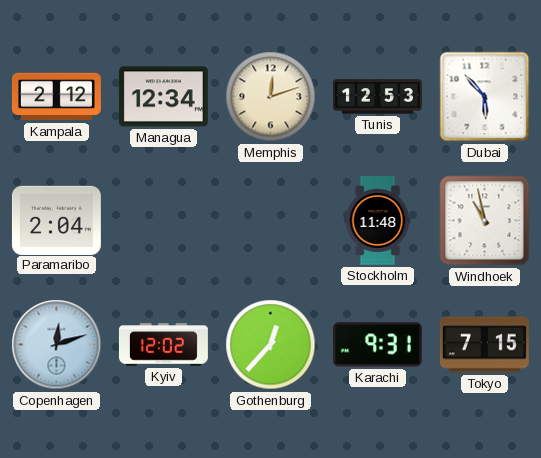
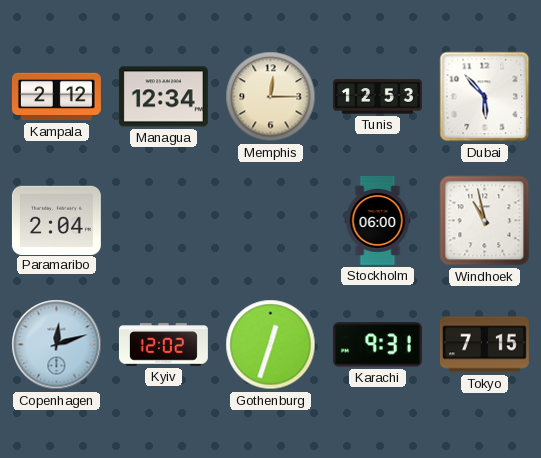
Memphis: 12:12 -> 12:15 (271, 97)
Stockholm: 11:48 -> 06:00 (378, 220)
Gothenburg: 12:37 -> 12:33 (271, 345)
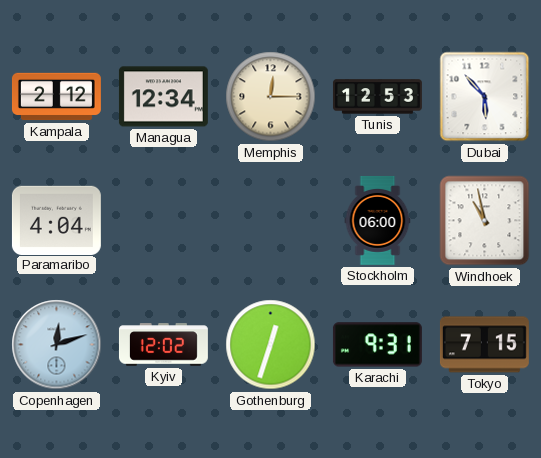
Paramaribo: 2:04 -> 4:04 (56, 220)
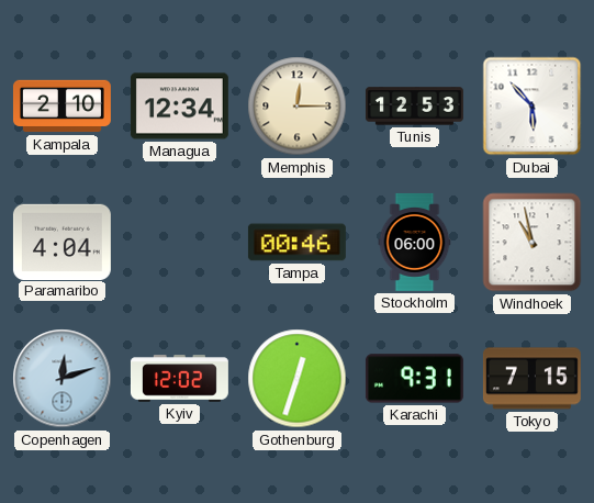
Kampala: 2:12 -> 2:10 (61, 107)
Tampa: none -> 00:46 (296, 243)
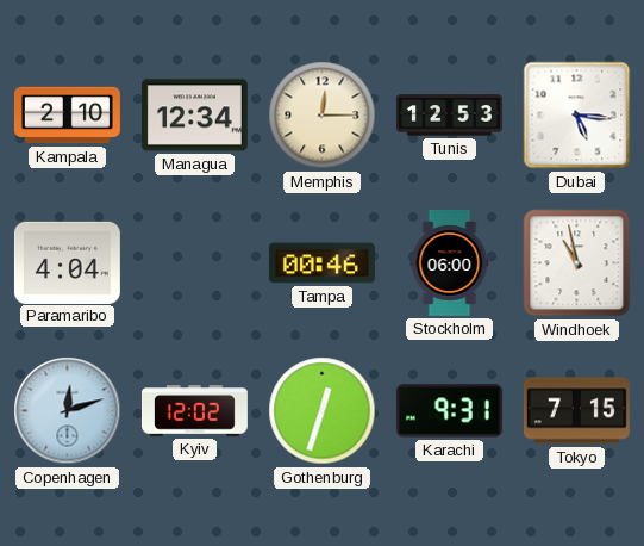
Dubai: 5:53 -> 5:16 (577, 116)
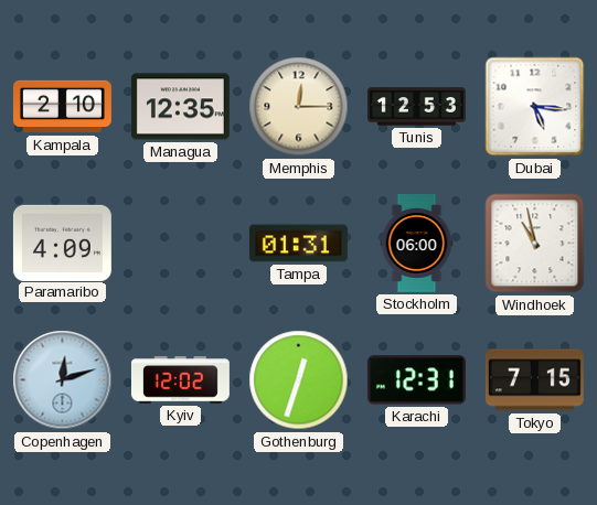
Managua: 12:34 -> 12:35 (180, 107)
Paramaribo: 4:04 -> 4:09 (62, 243)
Tampa: 00:46 -> 01:31 (298, 244)
Karachi: 9:31 -> 12:31 (416, 380)
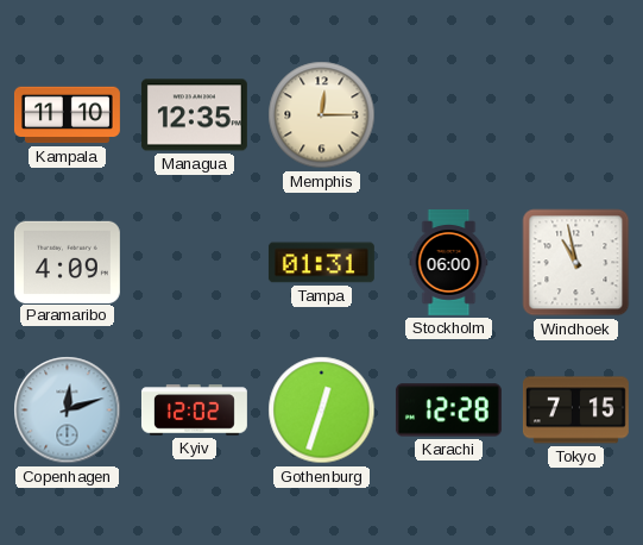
Kampala: 2:10 -> 11:10 (67, 115)
Tunis: 12:53 -> none (416, 107)
Dubai: 5:16 -> none (535, 107)
Karachi: 12:31 -> 12:28 (448, 411)
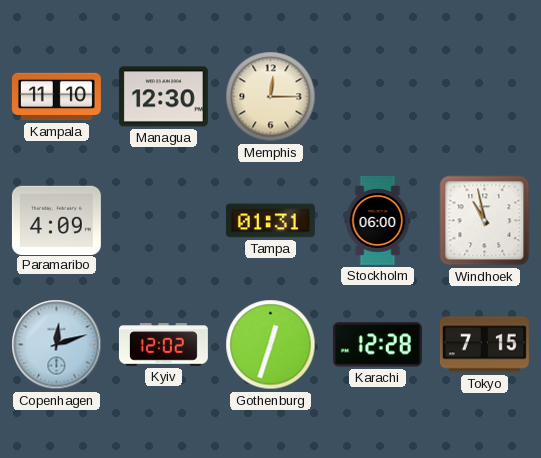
Managua: 12:35 -> 12:30 (163, 97)
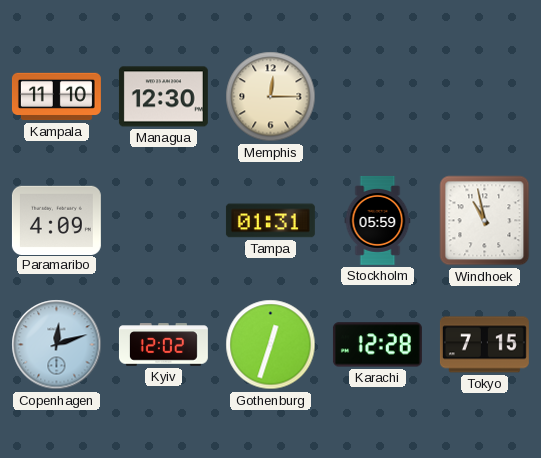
Stockholm: 06:00 -> 05:59 (378, 220)
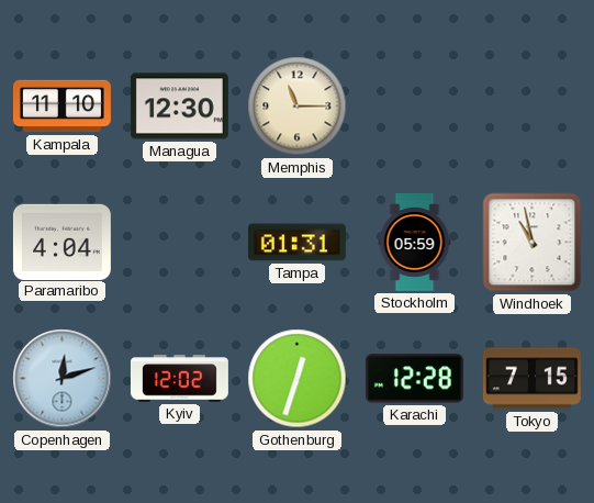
Memphis: 12:15 -> 11:15 (298, 107)
Paramaribo: 4:09 -> 4:04 (61, 242)
